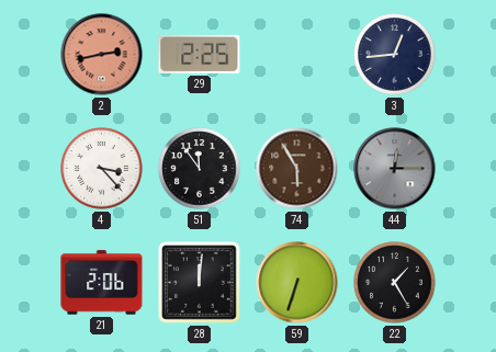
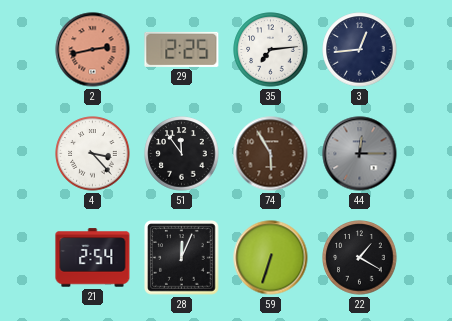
35: none -> 7:14 (271, 50)
21: 2:06 -> 2:54 (93, 258)
28: 12:01 -> 12:04 (182, 258)
22: 1:25 -> 1:20 (360, 258)
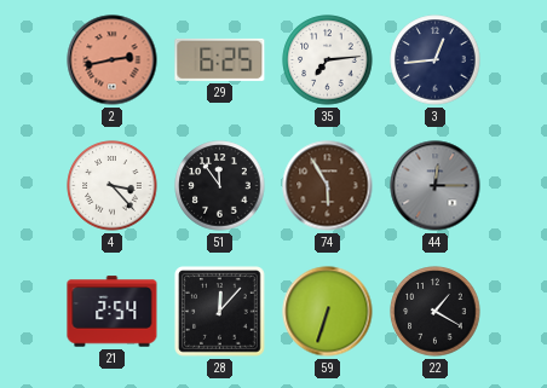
29: 2:25 -> 6:25 (220, 59)
28: 12:04 -> 12:07 (220, 312)
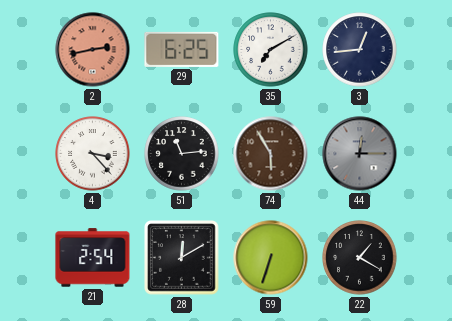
35: 7:14 -> 7:10 (271, 50)
51: 11:54 -> 11:14 (182, 154)
28: 12:07 -> 12:10 (182, 258)
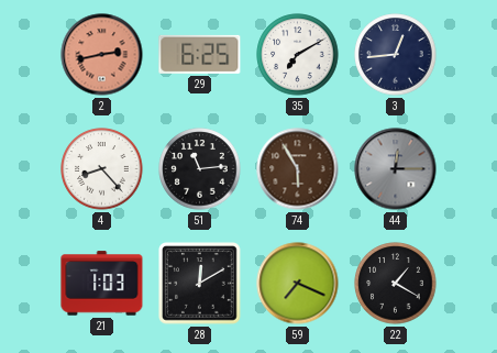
4: 3:23 -> 8:23 (102, 169)
21: 2:54 -> 1:03 (102, 284)
59: 6:33 -> 7:19 (298, 284)
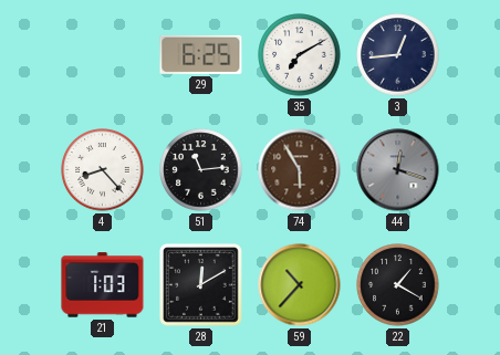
2: 2:43 -> none (102, 55)
44: 12:15 -> 12:18 (398, 170)
59: 7:19 -> 10:37 (300, 285)
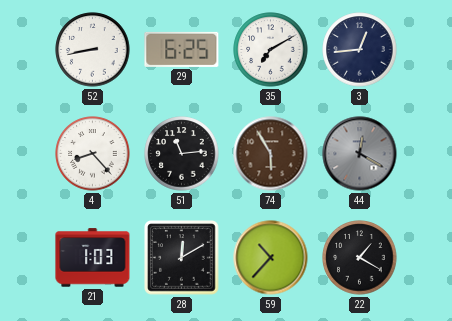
52: none -> 8:43 (93, 50)
44: 12:18 -> 12:20 (360, 154)
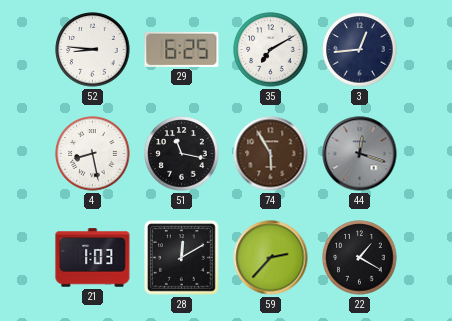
52: 8:43 -> 8:46 (93, 50)
4: 8:23 -> 8:28 (93, 154)
51: 11:14 -> 11:17 (182, 154)
44: 12:20 -> 12:18 (360, 154)
59: 10:37 -> 2:37 (271, 258)
